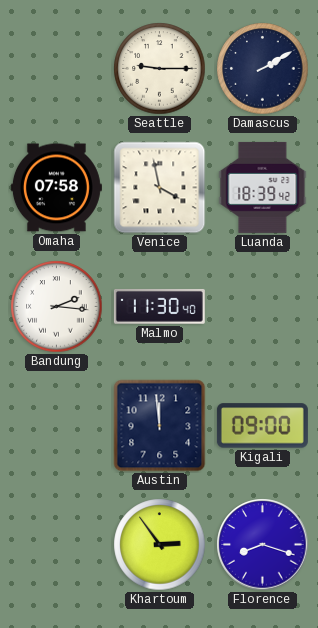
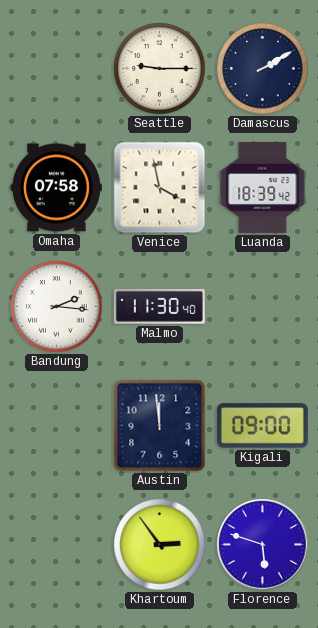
Florence: 8:18 -> 5:48 (263, 545)
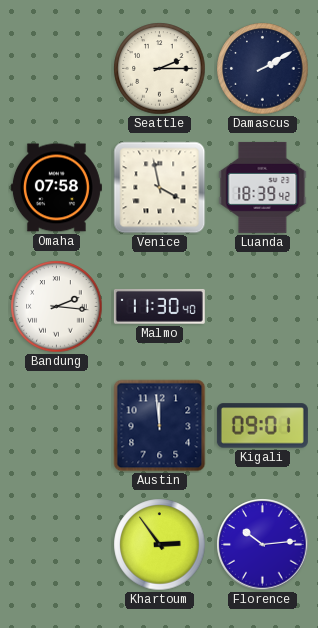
Seattle: 9:15 -> 2:15 (160, 69)
Kigali: 09:00 -> 09:01 (262, 426)
Florence: 5:48 -> 10:14 (263, 545)
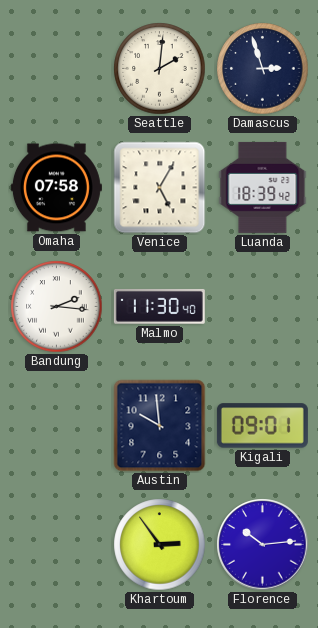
Seattle: 2:15 -> 2:01 (160, 69)
Damascus: 2:10 -> 2:57 (263, 69)
Venice: 3:58 -> 5:05 (160, 188)
Austin: 11:59 -> 9:59 (160, 426)
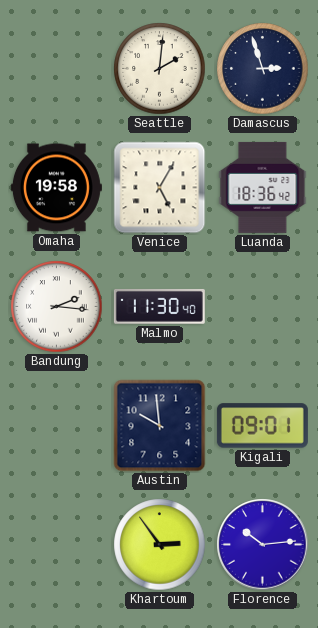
Omaha: 07:58 -> 19:58 (56, 188)
Luanda: 18:39 -> 18:36 (263, 187)
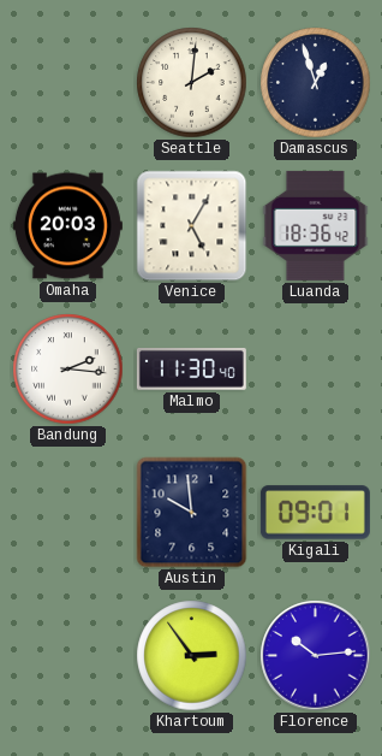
Damascus: 2:57 -> 12:57 (316, 83)
Omaha: 19:58 -> 20:03 (67, 226)
